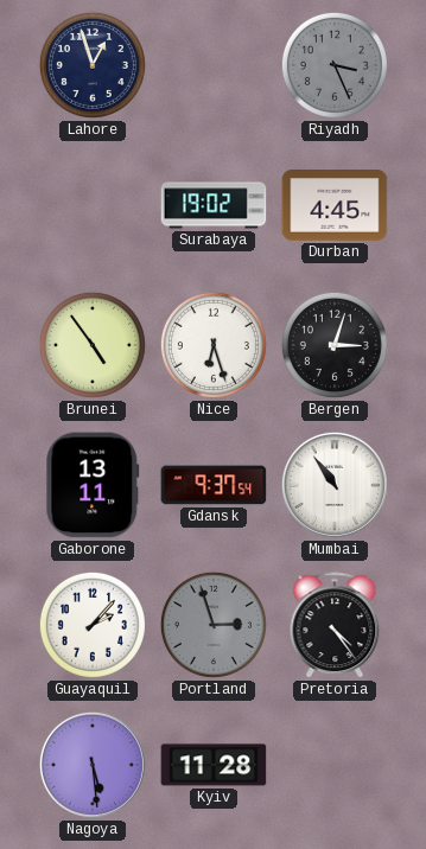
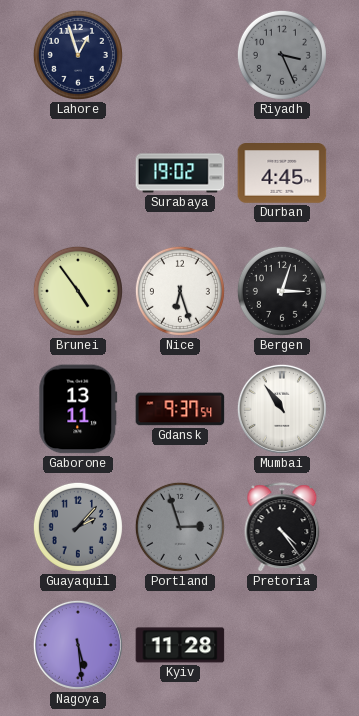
Guayaquil dial: white -> grey (78, 527)
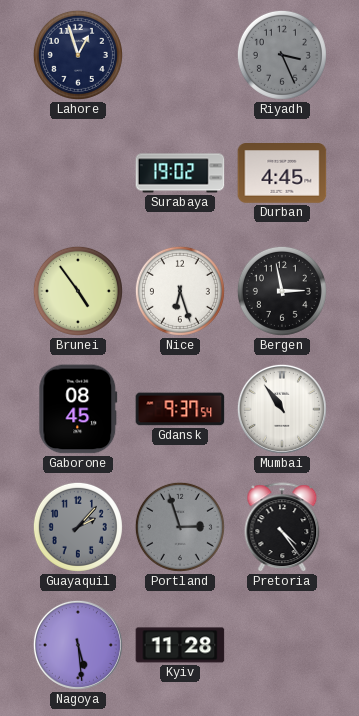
Bergen: 3:03 -> 2:58 (282, 291)
Gaborone: 13:11 -> 08:45 (78, 409)
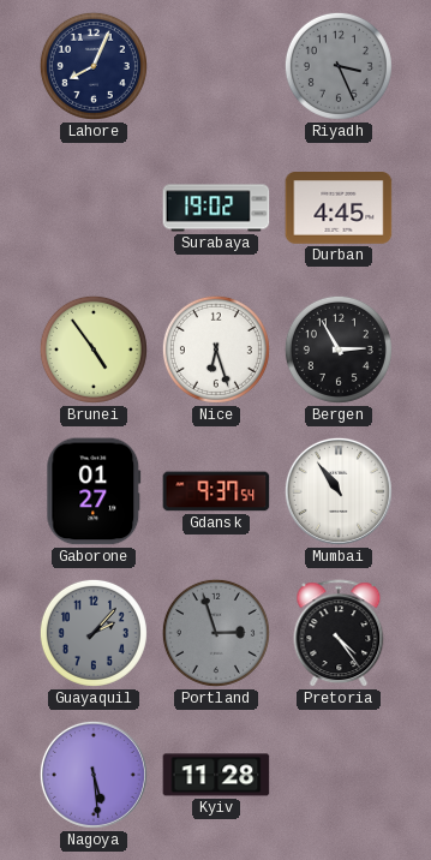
Lahore: 12:57 -> 8:04 (94, 66)
Bergen: 2:58 -> 2:55 (339, 350)
Gaborone: 08:45 -> 01:27 (94, 491)
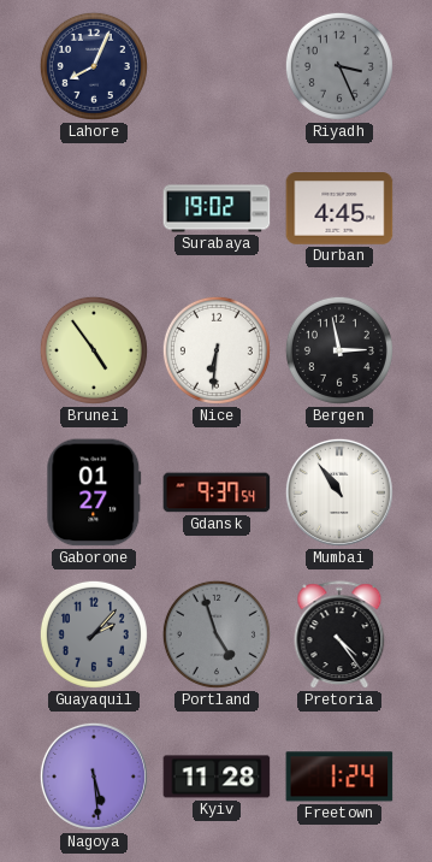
Nice: 6:27 -> 6:31 (217, 350)
Bergen: 2:55 -> 2:58 (339, 350)
Portland: 2:57 -> 4:57 (217, 634)
Freetown: none -> 1:24 (339, 777)
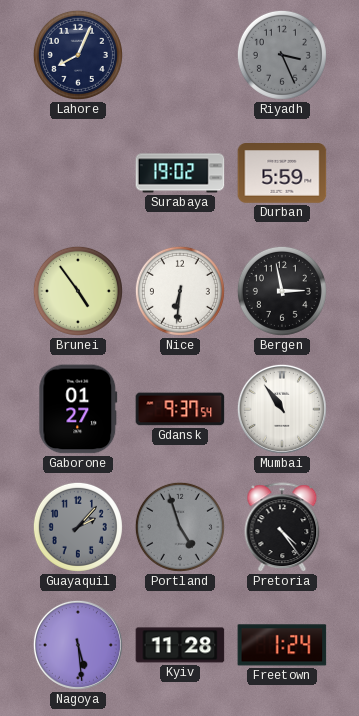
Durban: 4:45 -> 5:59 (282, 173)
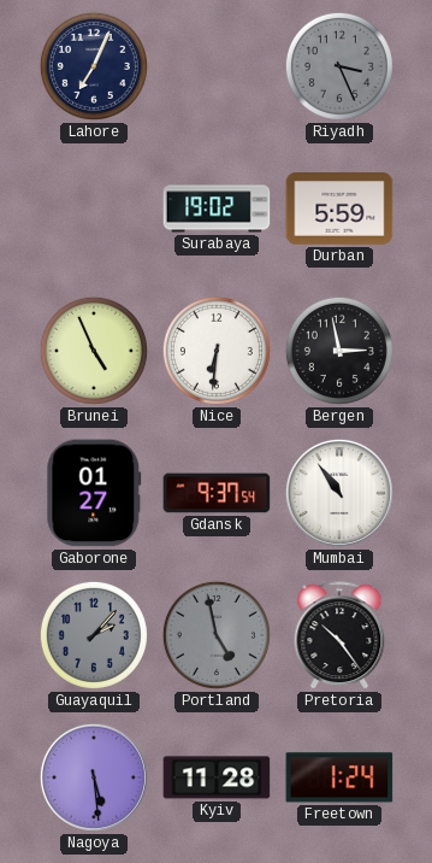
Lahore: 8:04 -> 7:04 (94, 66)
Brunei: 4:54 -> 4:56 (94, 351)
Portland: 4:57 -> 4:58 (217, 635)
Pretoria: 4:24 -> 10:24 (339, 636)
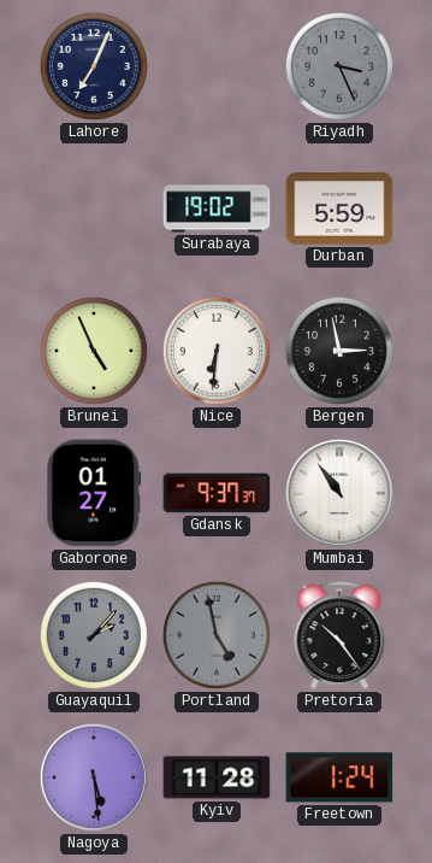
Gdansk: 9:37:54 -> 9:37:37 (217, 493)
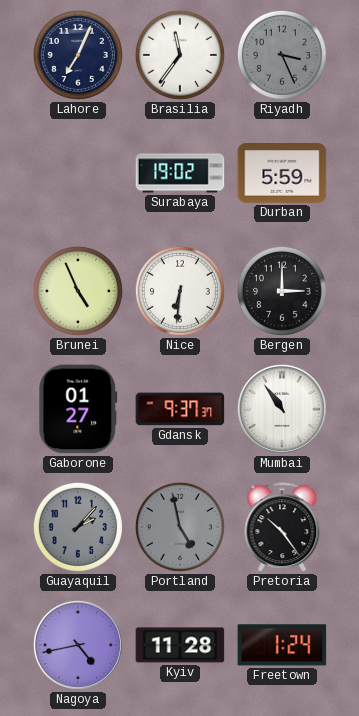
Brasilia: none -> 11:36 (180, 55)
Bergen: 2:58 -> 3:00 (282, 291)
Nagoya: 5:29 -> 4:43 (78, 645)
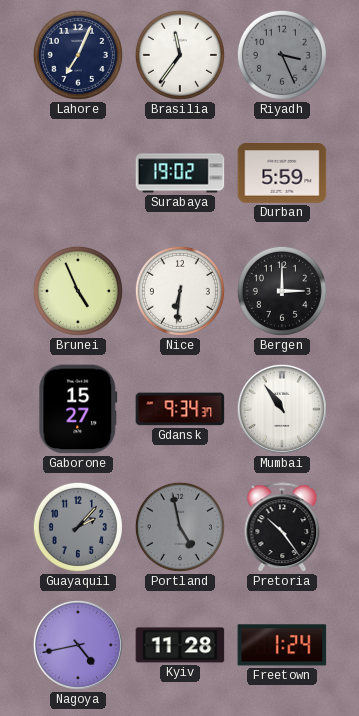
Gaborone: 01:27 -> 15:27 (78, 409)
Gdansk: 9:37 -> 9:34 (180, 409)
